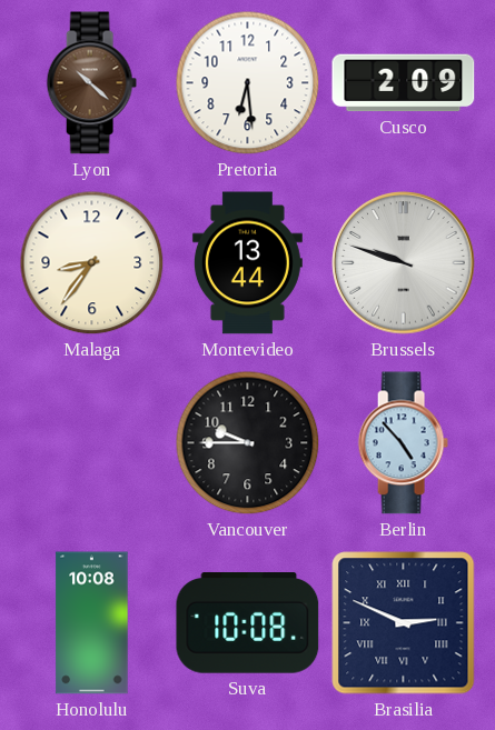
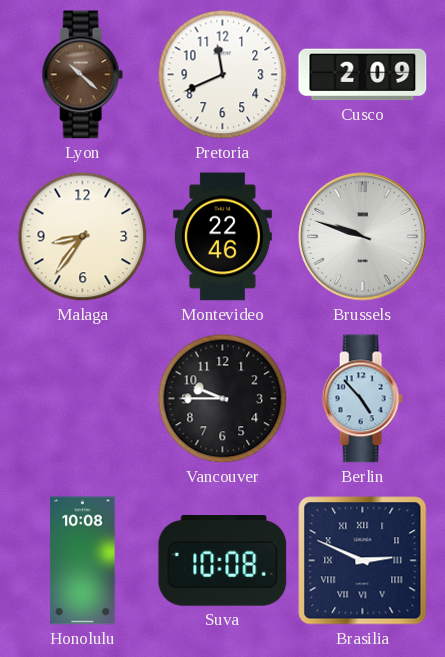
Pretoria: 6:29 -> 11:41 (223, 75)
Montevideo: 13:44 -> 22:46 (222, 237)
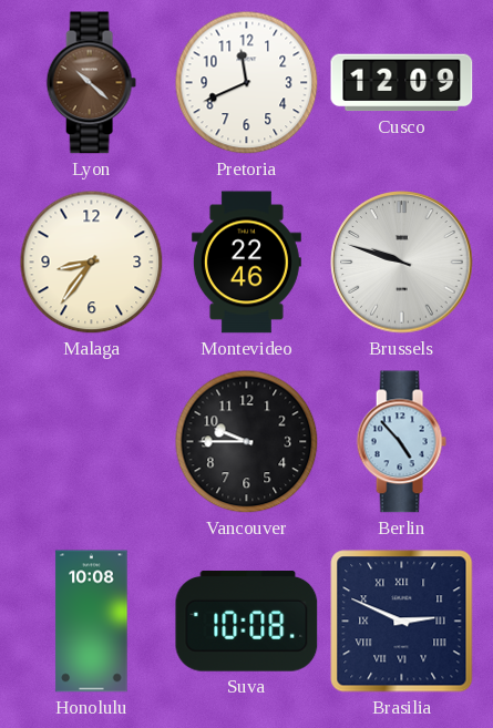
Cusco: 2:09 -> 12:09 (402, 83)
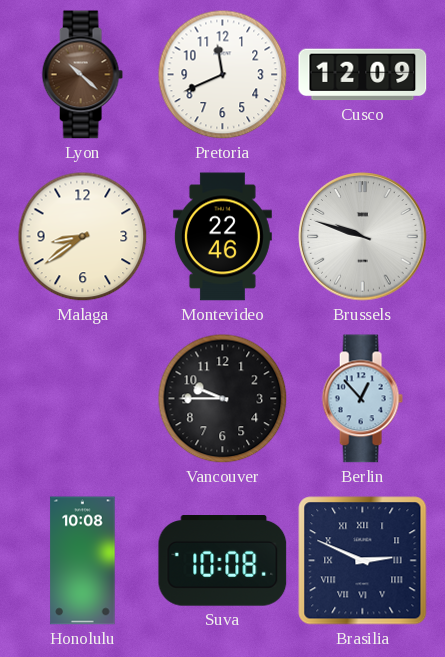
Malaga: 8:36 -> 8:39 (83, 237)
Berlin: 4:53 -> 12:53 (362, 399)
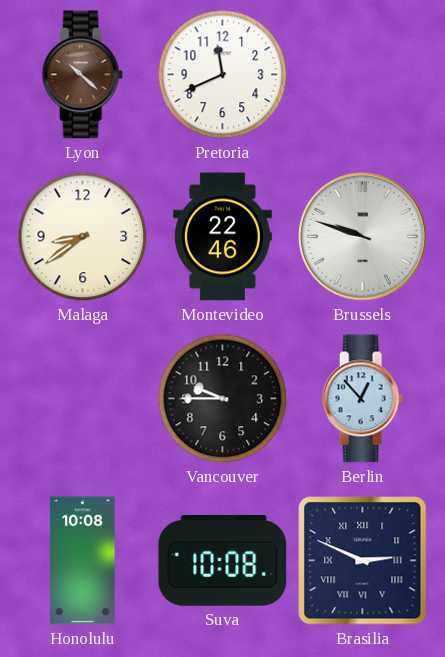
Cusco: 12:09 -> none (363, 75)
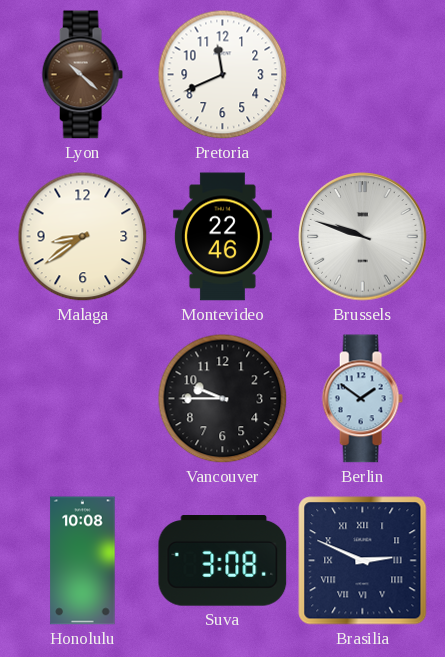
Berlin: 12:53 -> 1:51 (362, 399)
Suva: 10:08 -> 3:08 (223, 561)
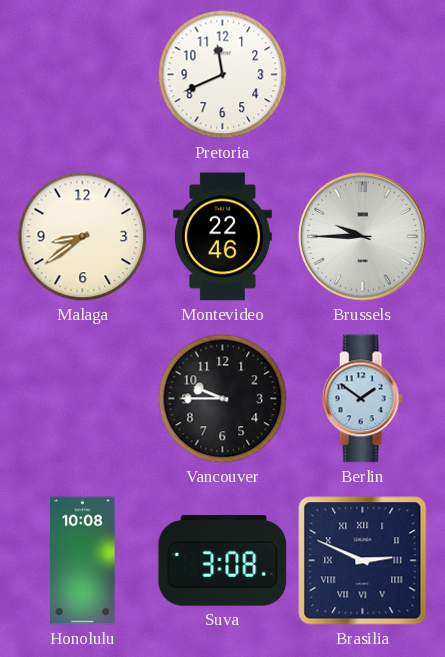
Lyon: 10:22 -> none (82, 75)
Brussels: 9:48 -> 9:45 (363, 237)
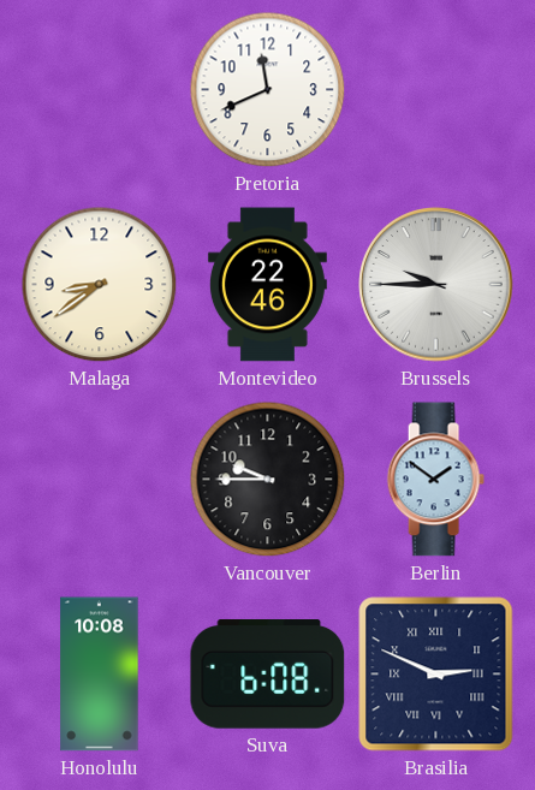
Suva: 3:08 -> 6:08 (268, 675)
